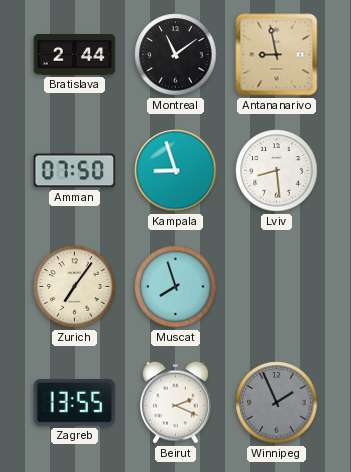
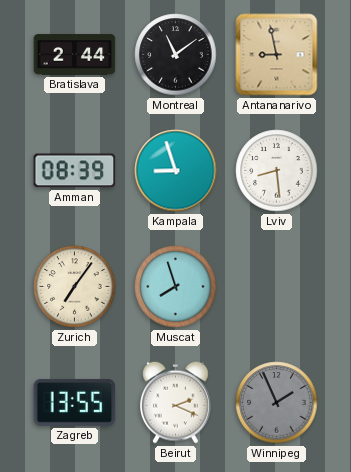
Amman: 07:50 -> 08:39 (75, 171)
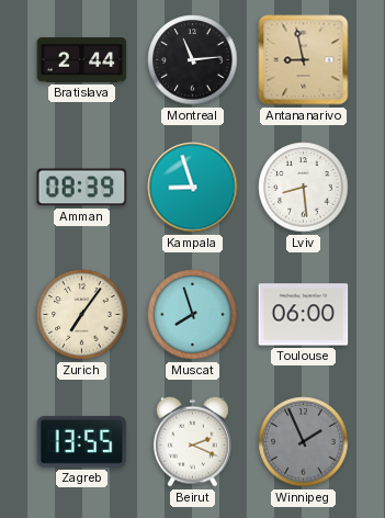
Montreal: 11:09 -> 11:14 (193, 60)
Toulouse: none -> 06:00 (304, 315)
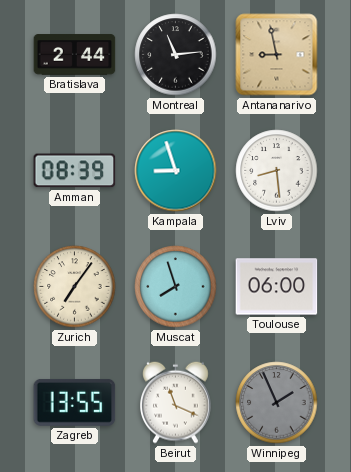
Beirut: 2:19 -> 11:19 (176, 402)
